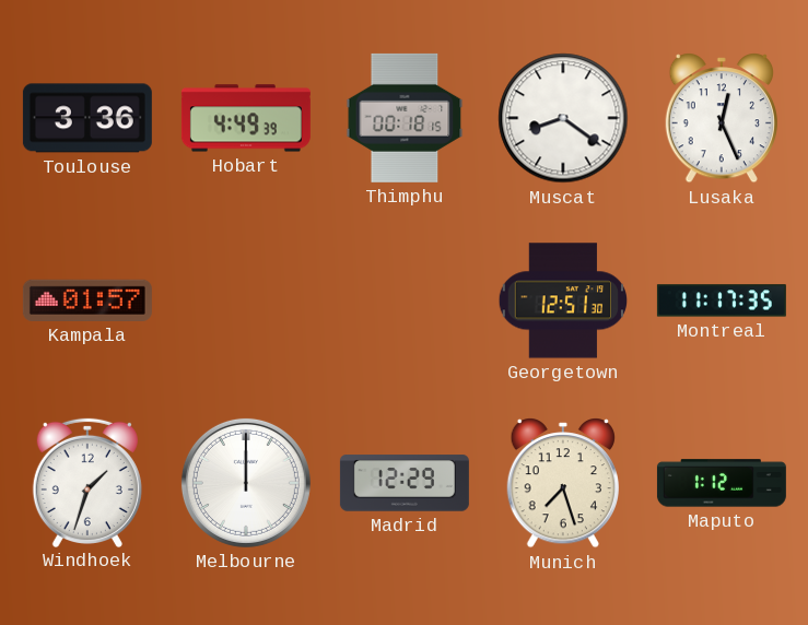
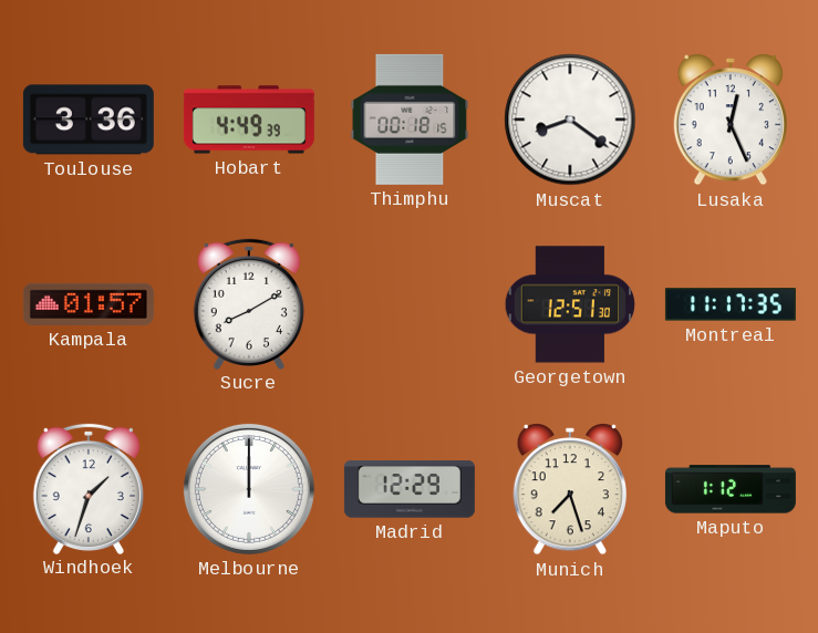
Sucre: none -> 8:10 (249, 303)
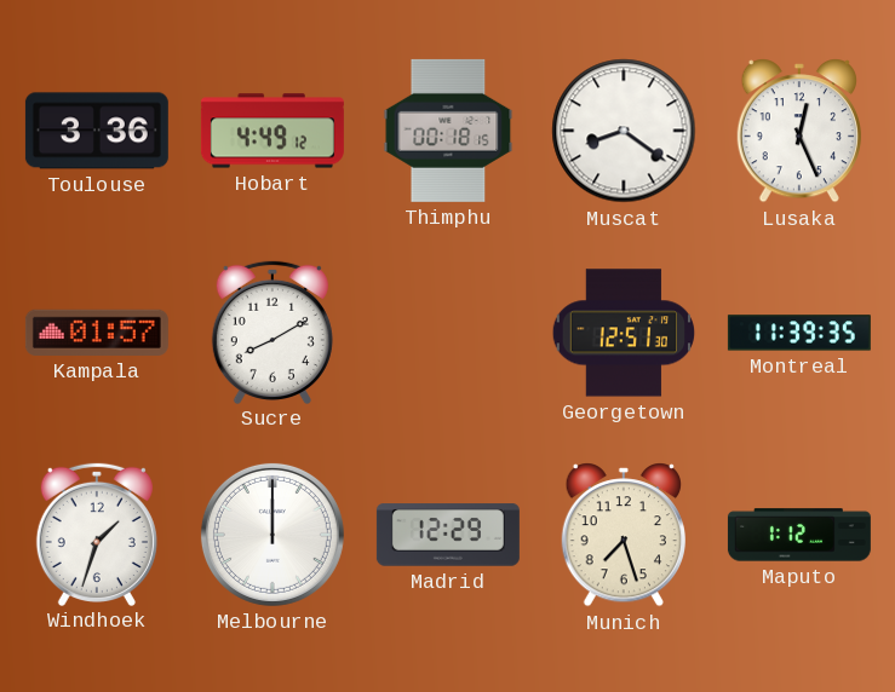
Hobart: 4:49:39 -> 4:49:12 (272, 131)
Montreal: 11:17 -> 11:39 (799, 333)
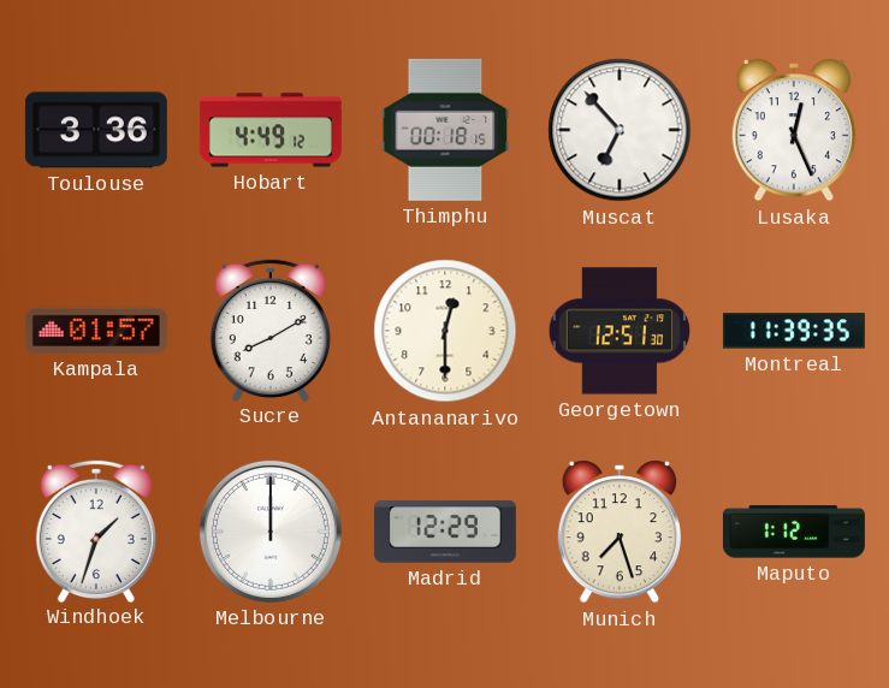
Muscat: 8:21 -> 6:53 (620, 130)
Antananarivo: none -> 12:30 (445, 331)
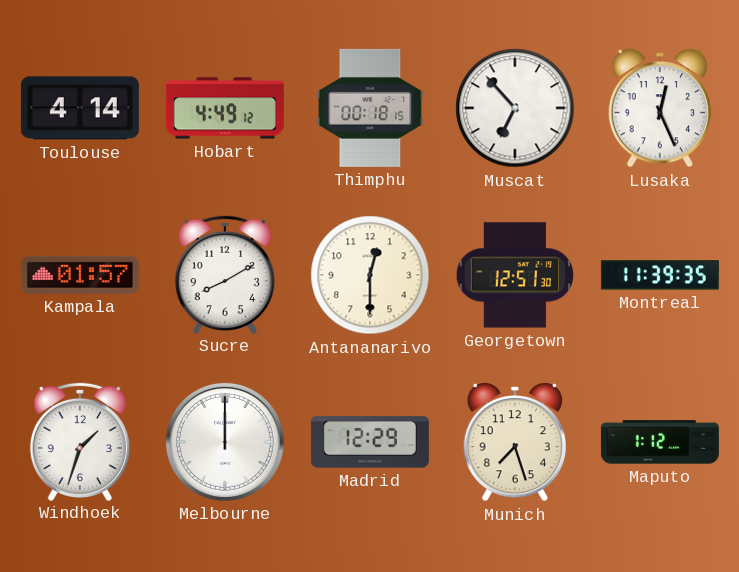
Toulouse: 3:36 -> 4:14 (80, 108)
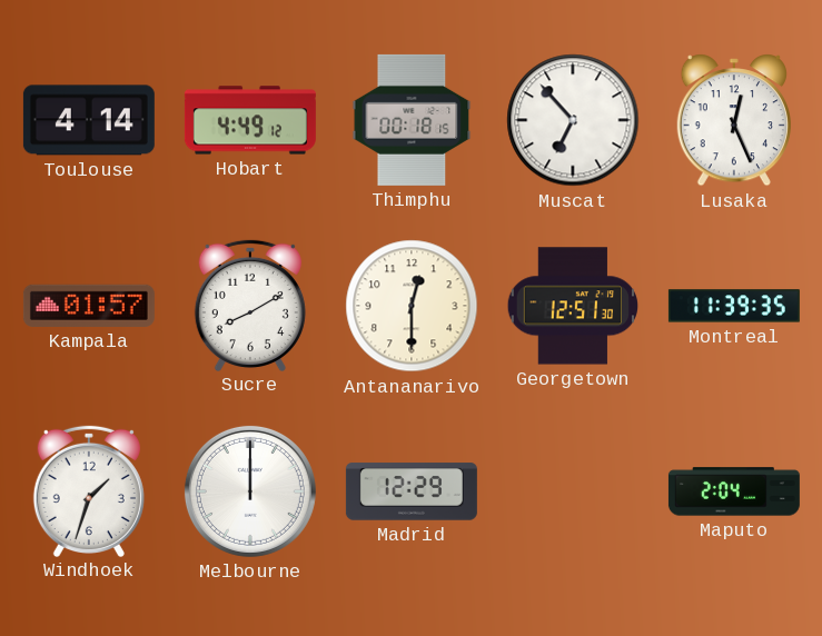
Munich: 7:27 -> none (514, 442)
Maputo: 1:12 -> 2:04 (734, 491)
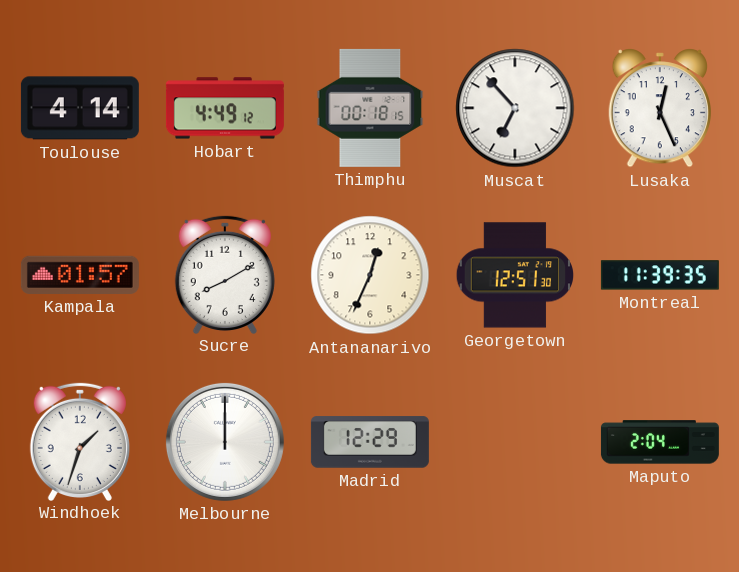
Antananarivo: 12:30 -> 12:34 (370, 275)
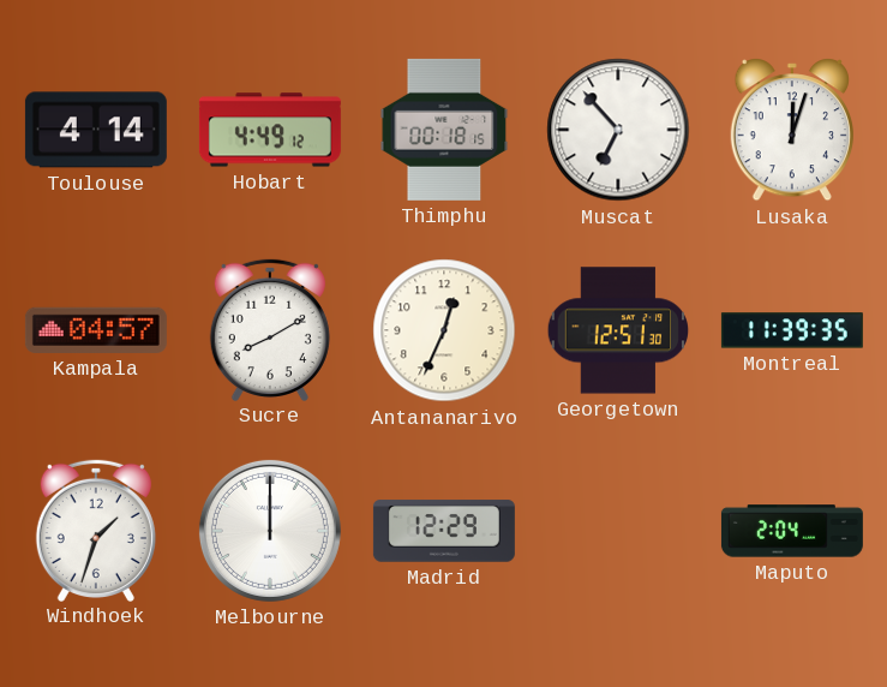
Lusaka: 12:26 -> 12:03 (791, 130)
Kampala: 01:57 -> 04:57 (96, 330)
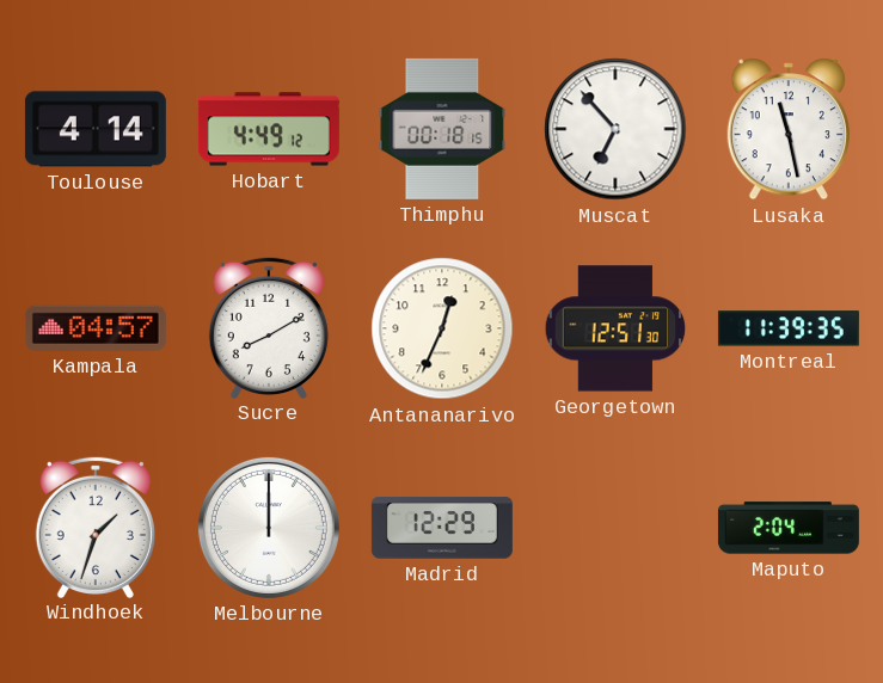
Lusaka: 12:03 -> 11:28 (787, 129)
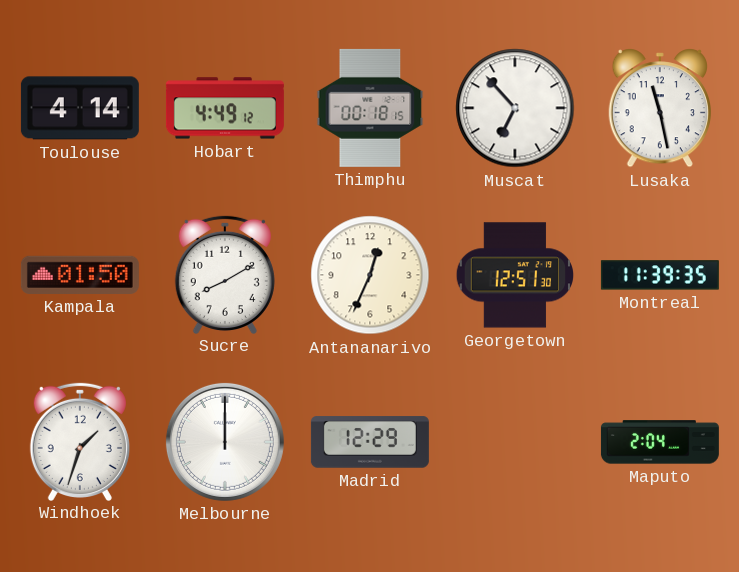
Kampala: 04:57 -> 01:50 (80, 275)
